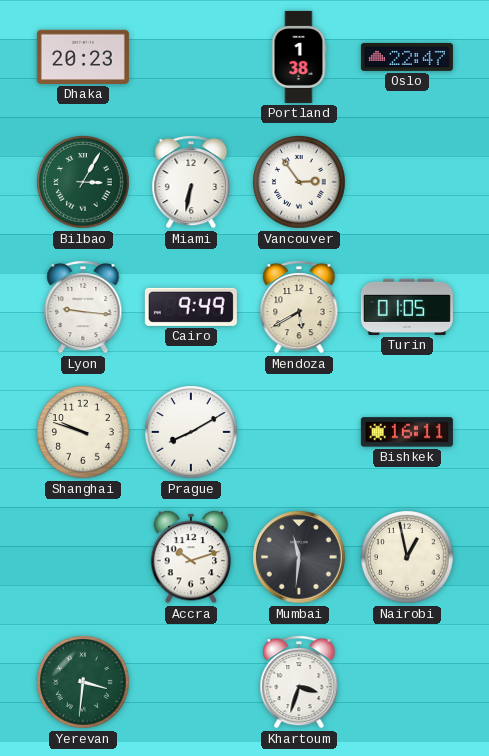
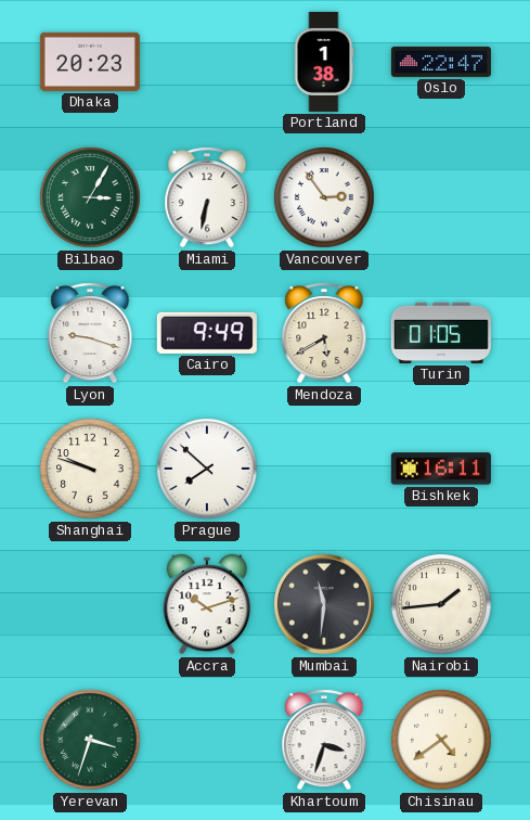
Lyon: 9:16 -> 9:18 (90, 333)
Prague: 8:10 -> 7:52 (207, 469)
Nairobi: 12:58 -> 1:44 (441, 604)
Yerevan: 3:31 -> 3:33 (90, 740)
Chisinau: none -> 4:39 (441, 740)
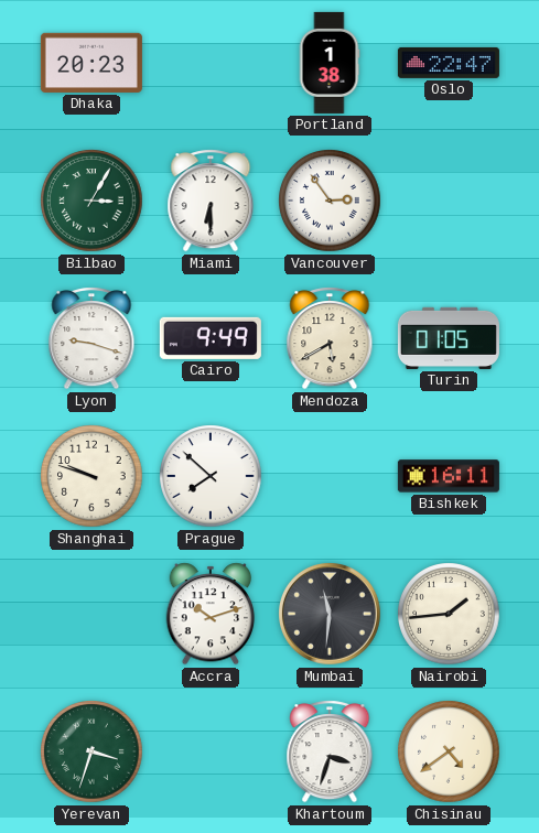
Miami: 6:32 -> 6:30 (211, 201)
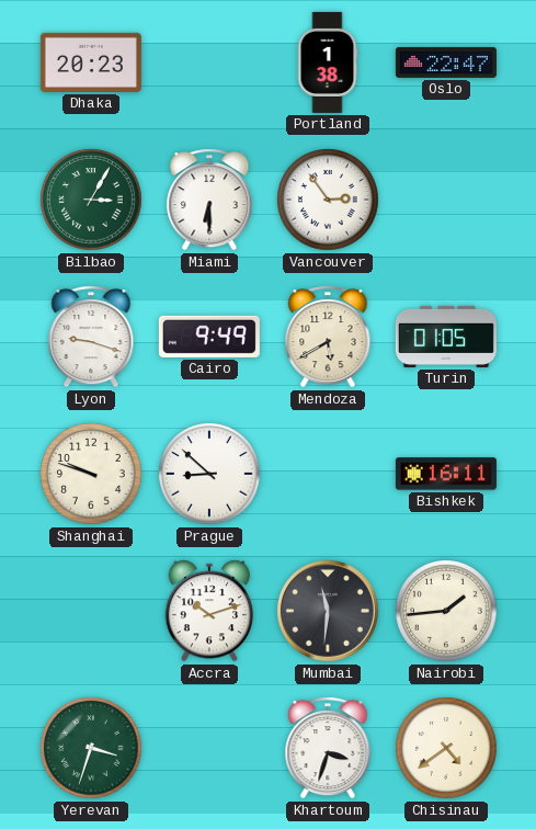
Prague: 7:52 -> 8:52 (209, 474)
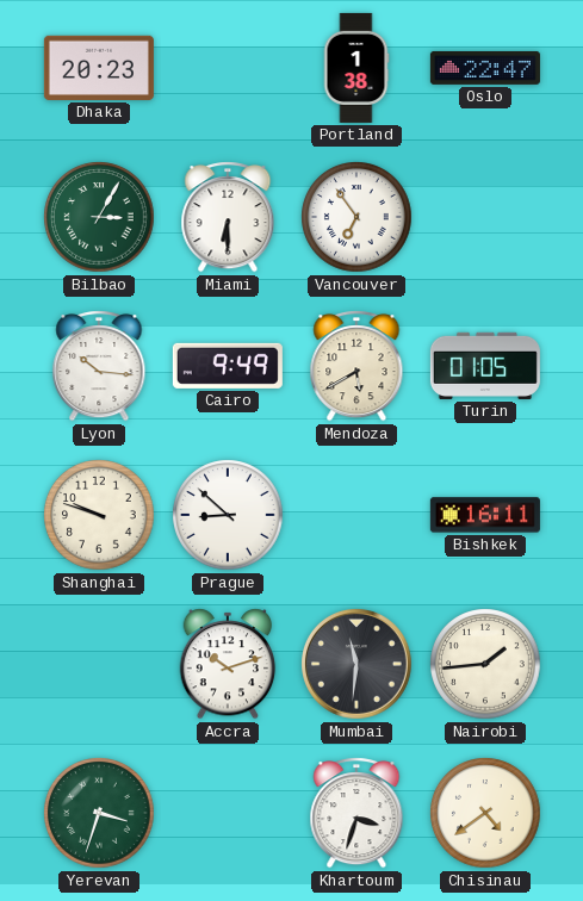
Vancouver: 2:54 -> 6:54 (356, 217)
Lyon: 9:18 -> 10:16 (99, 366)
